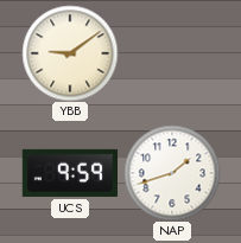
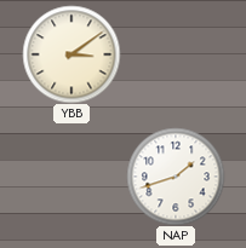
YBB: 9:09 -> 3:09 (71, 54)
UCS: 9:59 -> none (69, 173)
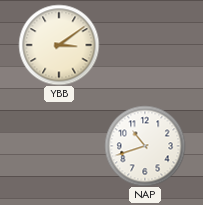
NAP: 1:42 -> 10:42 (145, 146)
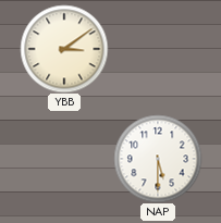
NAP: 10:42 -> 5:30 (158, 159)
